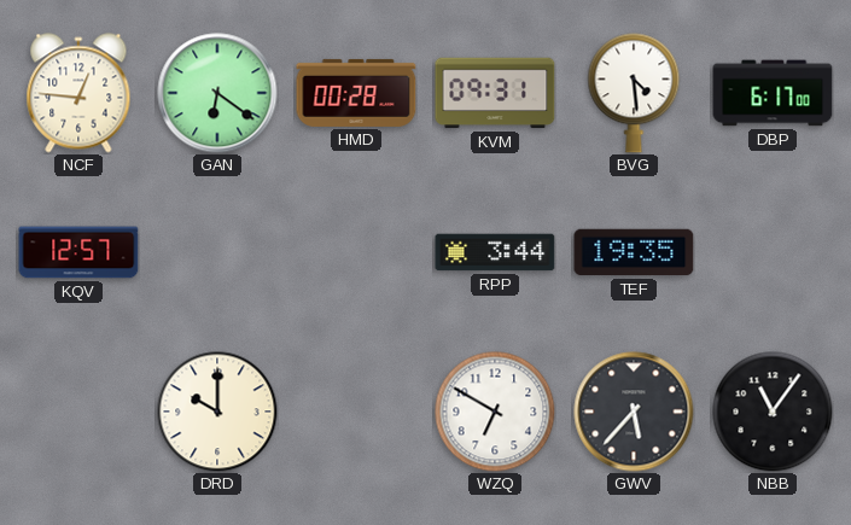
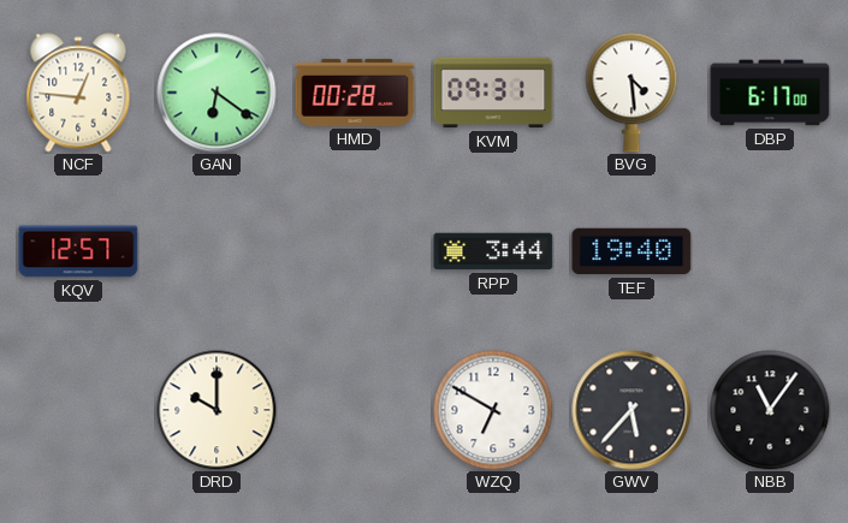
TEF: 19:35 -> 19:40 (631, 251)
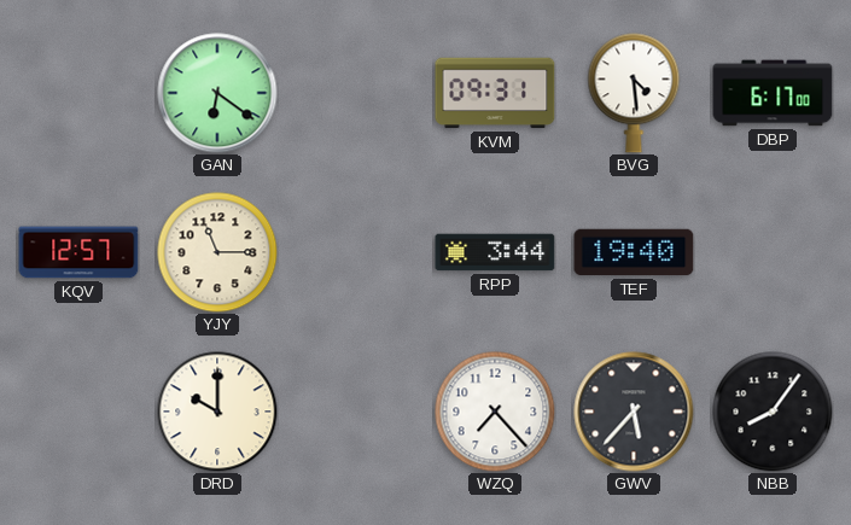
NCF: 12:46 -> none (78, 93)
HMD: 00:28 -> none (355, 93)
YJY: none -> 11:15 (217, 252)
WZQ: 6:50 -> 7:23 (495, 412)
NBB: 11:06 -> 8:06 (773, 412)
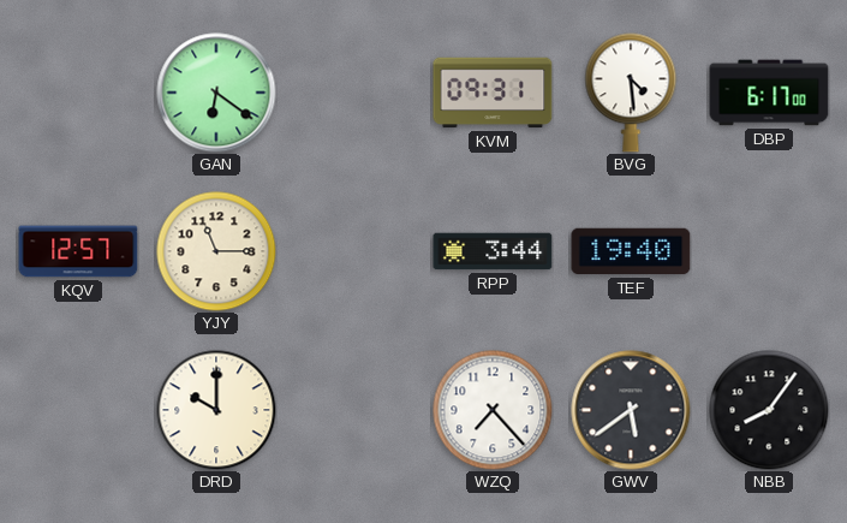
GWV: 5:37 -> 5:39 (631, 410)
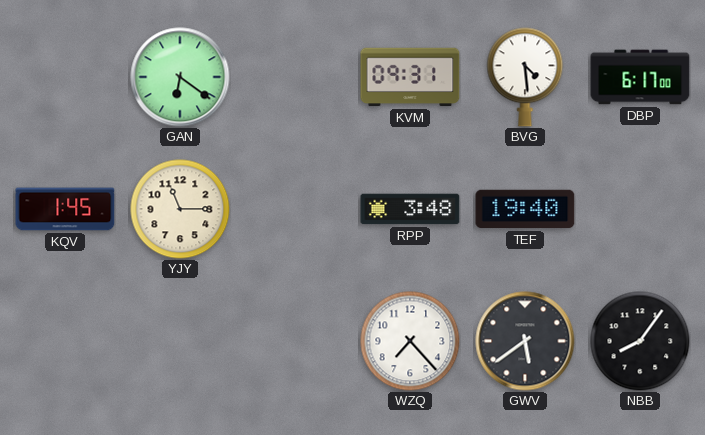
KQV: 12:57 -> 1:45 (65, 209)
RPP: 3:44 -> 3:48 (410, 209)
DRD: 10:00 -> none (216, 410)
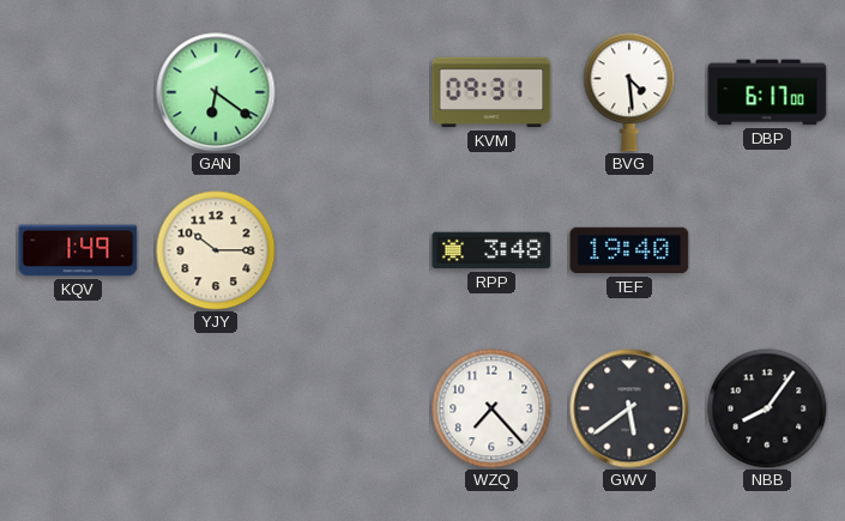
KQV: 1:45 -> 1:49 (78, 250)
YJY: 11:15 -> 10:15 (216, 250)
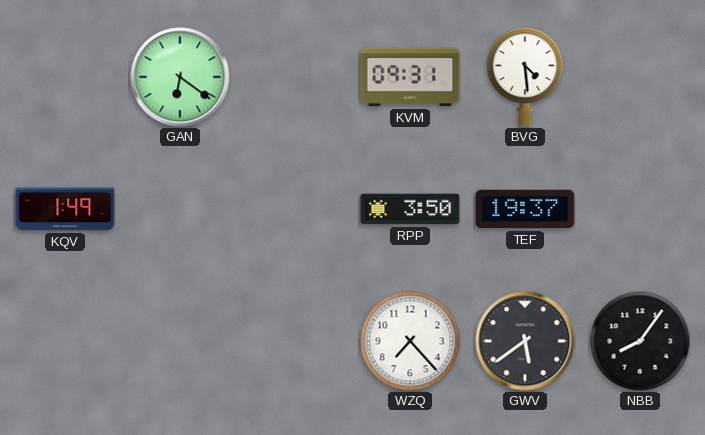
DBP: 6:17 -> none (767, 92)
YJY: 10:15 -> none (216, 250)
RPP: 3:48 -> 3:50 (410, 209)
TEF: 19:40 -> 19:37 (525, 209)
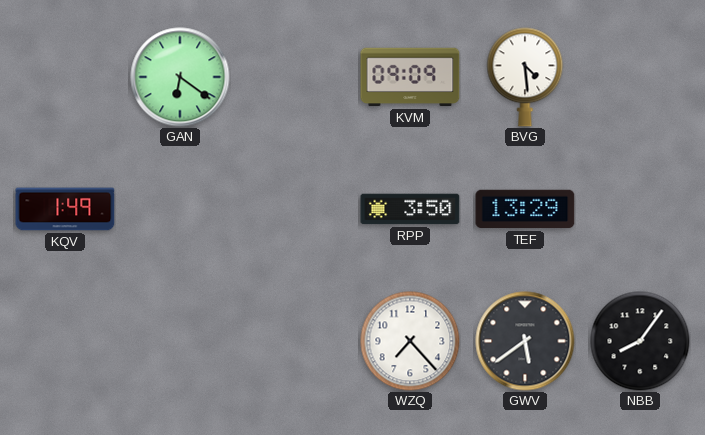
KVM: 09:31 -> 09:09 (410, 77)
TEF: 19:37 -> 13:29 (525, 209)
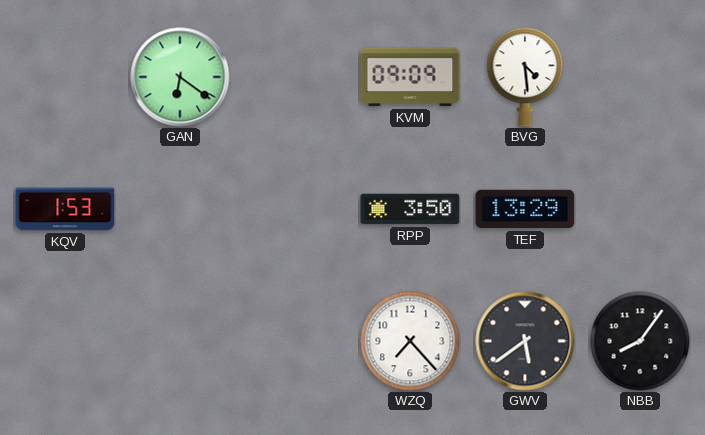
KQV: 1:49 -> 1:53 (65, 209)
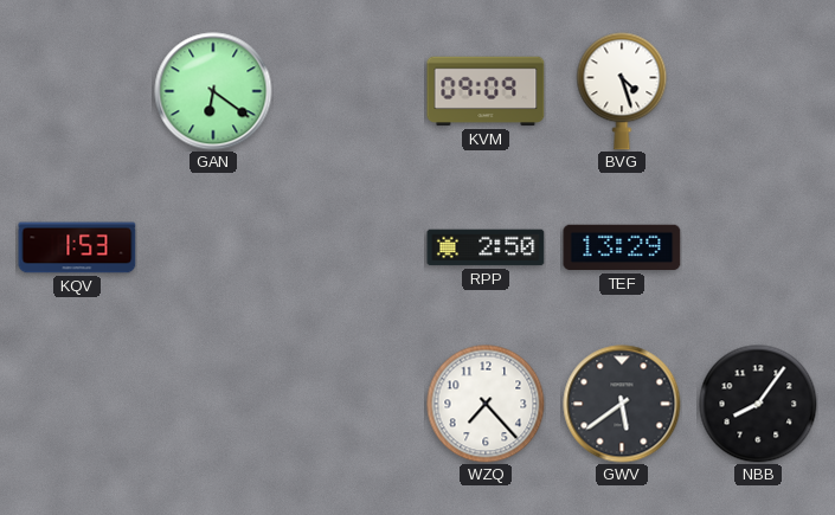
BVG: 4:29 -> 4:27 (622, 91)
RPP: 3:50 -> 2:50 (486, 247)
